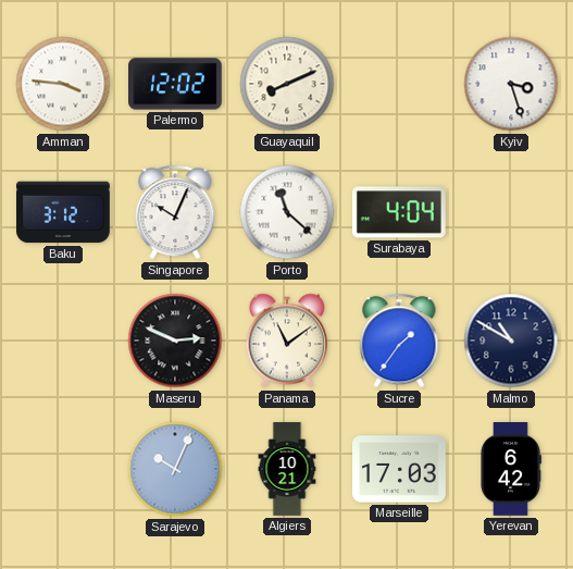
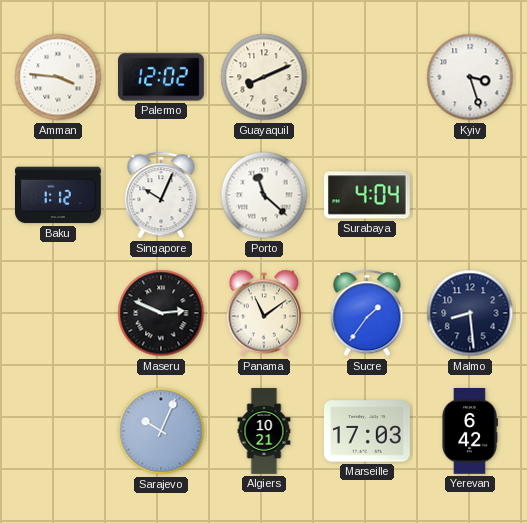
Baku: 3:12 -> 1:12 (59, 195)
Malmo: 10:50 -> 8:29 (470, 313)
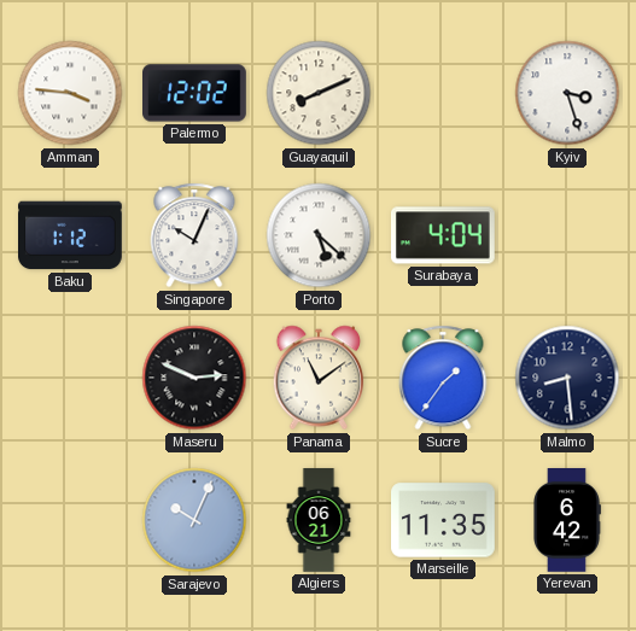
Porto: 11:22 -> 5:22 (319, 235)
Algiers: 10:21 -> 06:21 (319, 520)
Marseille: 17:03 -> 11:35 (444, 520)
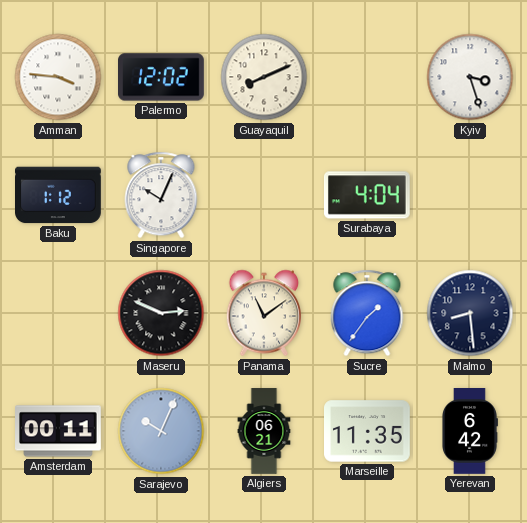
Porto: 5:22 -> none (319, 235)
Amsterdam: none -> 00:11 (58, 431)
